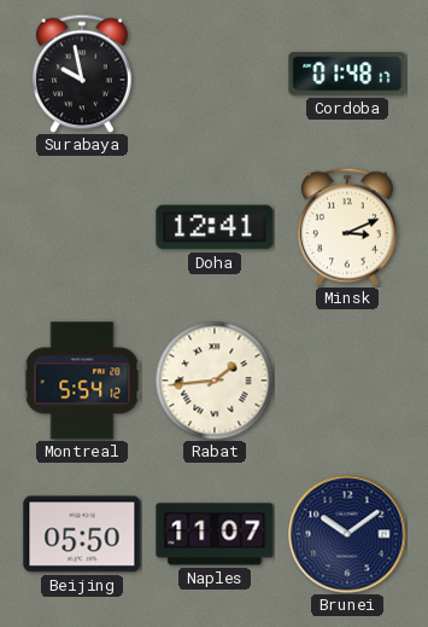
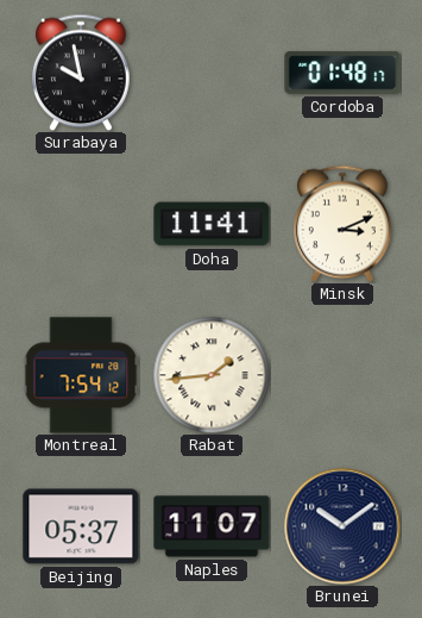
Doha: 12:41 -> 11:41 (212, 224)
Montreal: 5:54 -> 7:54 (81, 375)
Beijing: 05:50 -> 05:37 (81, 526)
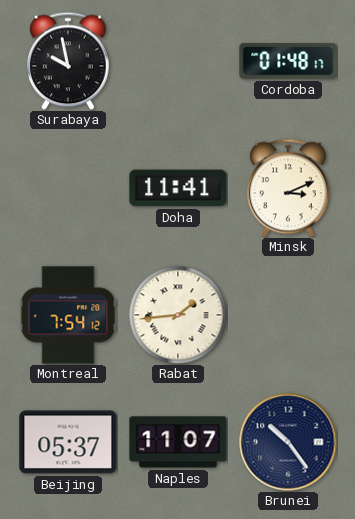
Brunei: 10:09 -> 10:24 (288, 442)
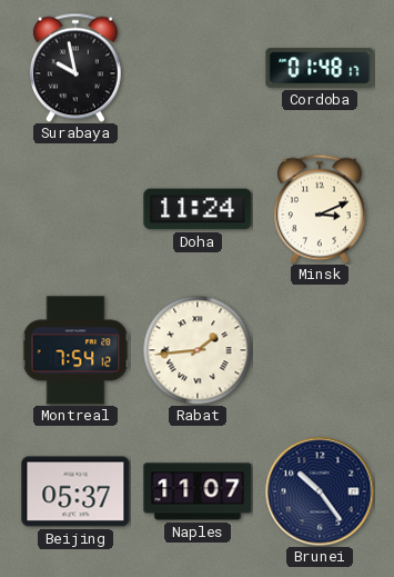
Doha: 11:41 -> 11:24 (198, 209)
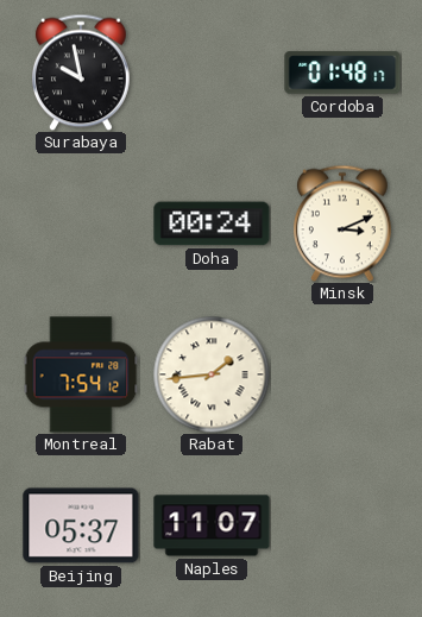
Doha: 11:24 -> 00:24 (212, 223)
Brunei: 10:24 -> none (320, 491)
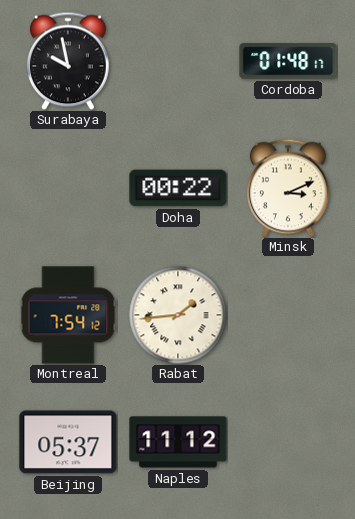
Doha: 00:24 -> 00:22 (178, 188)
Naples: 11:07 -> 11:12 (178, 442)
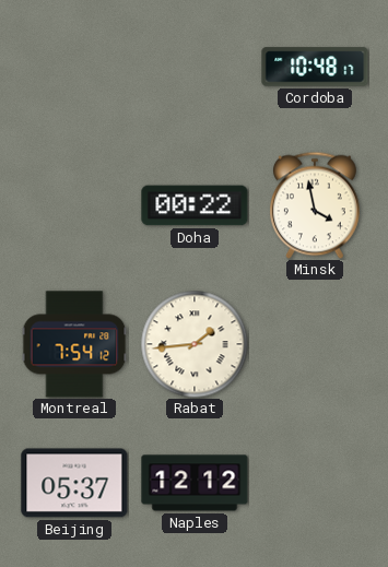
Surabaya: 9:58 -> none (68, 61)
Cordoba: 01:48 -> 10:48 (315, 67)
Minsk: 3:11 -> 3:58 (315, 205)
Naples: 11:12 -> 12:12 (195, 483)
